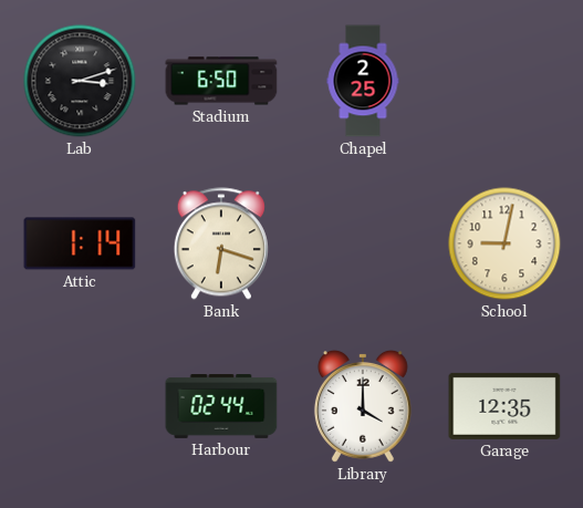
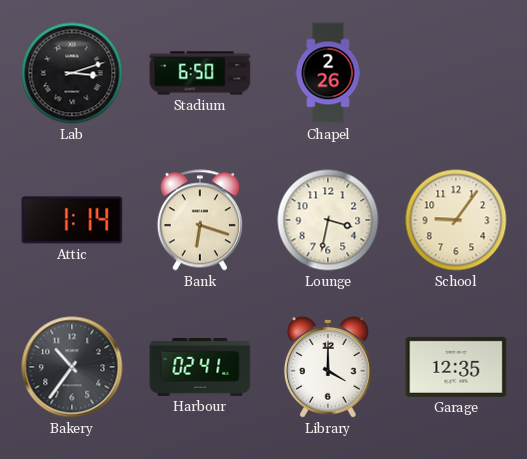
Chapel: 2:25 -> 2:26 (328, 73)
Lounge: none -> 3:32 (328, 220)
School: 9:02 -> 9:06 (456, 220)
Bakery: none -> 10:36 (72, 367)
Harbour: 02:44 -> 02:41 (200, 368)
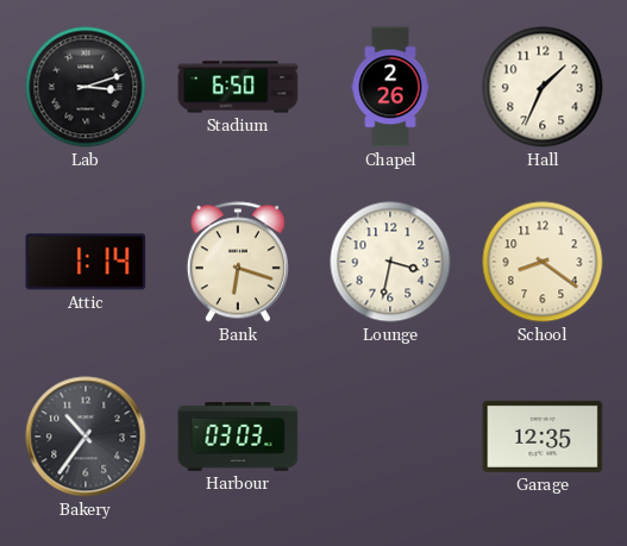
Hall: none -> 1:34 (543, 87)
School: 9:06 -> 8:21 (543, 262)
Harbour: 02:41 -> 03:03 (238, 438)
Library: 4:00 -> none (328, 367)
